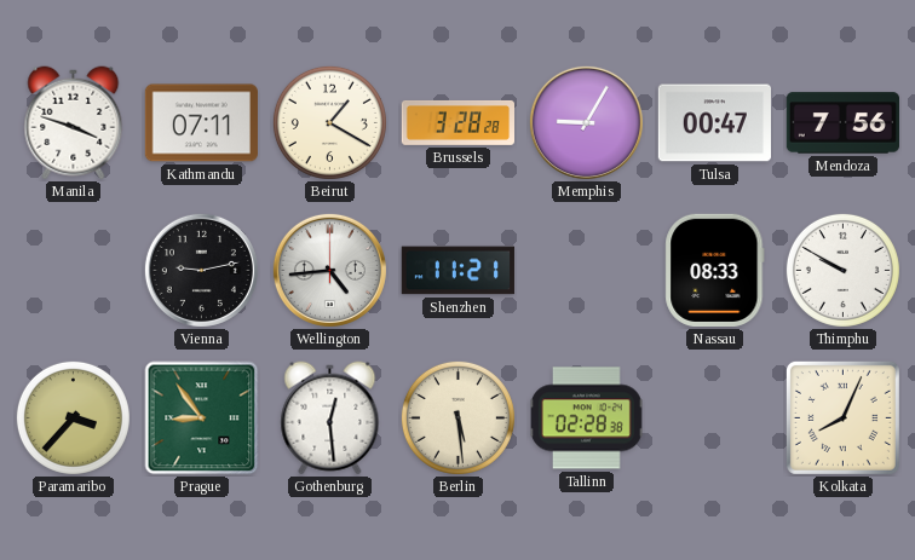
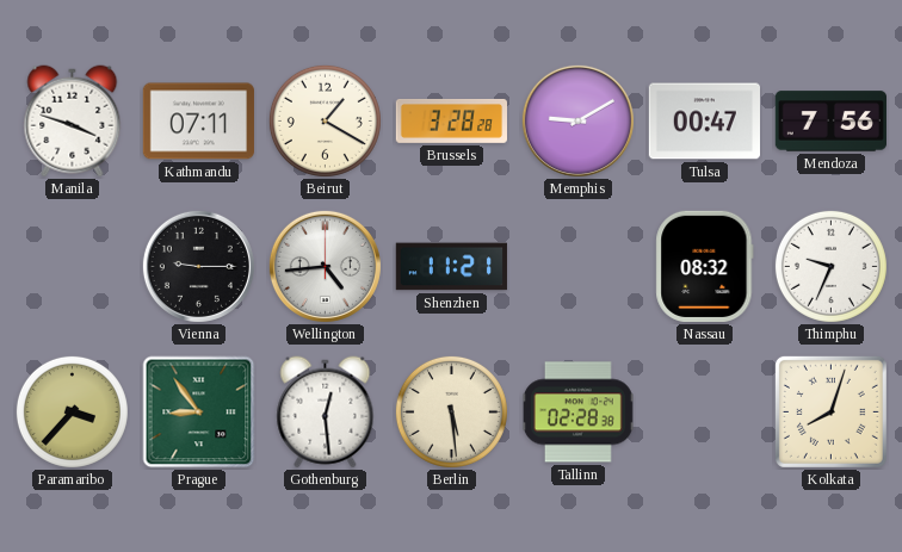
Memphis: 9:05 -> 9:10 (577, 120)
Vienna: 9:13 -> 9:15 (198, 266)
Nassau: 08:33 -> 08:32 (705, 266)
Thimphu: 9:50 -> 9:34 (830, 266)
Kolkata: 8:04 -> 8:03 (830, 411)
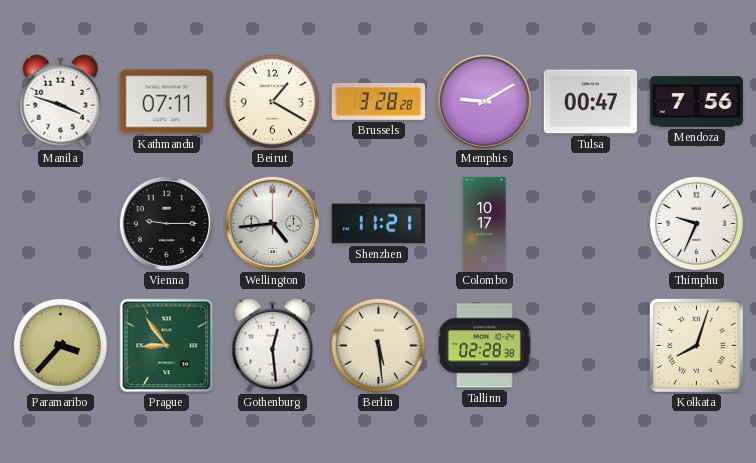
Colombo: none -> 10:17 (485, 224)
Nassau: 08:32 -> none (705, 266)
